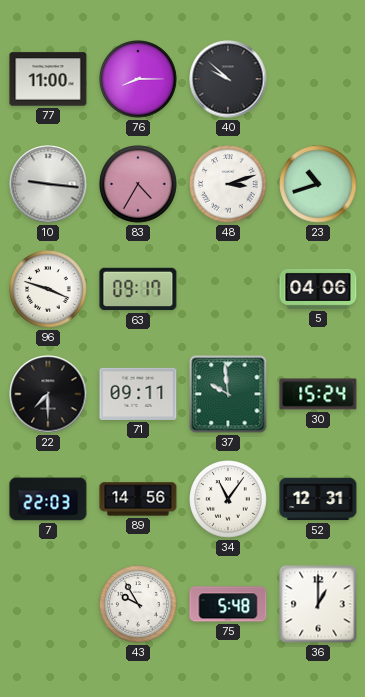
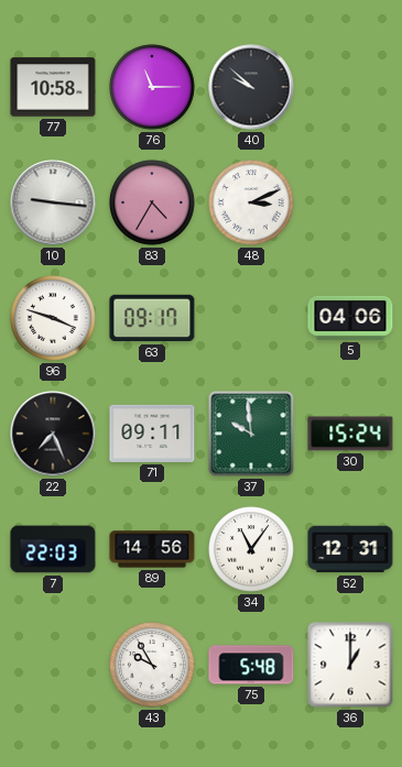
77: 11:00 -> 10:58 (53, 87)
76: 8:15 -> 11:15 (152, 87)
48: 3:12 -> 3:11 (251, 202)
23: 10:42 -> none (318, 184)
22: 7:30 -> 7:26 (53, 434)
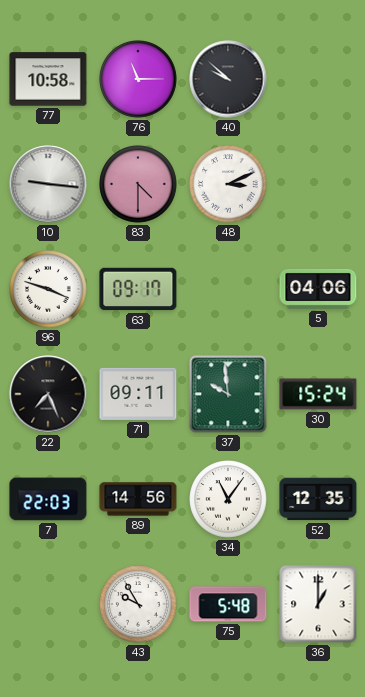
83: 4:35 -> 4:30 (138, 184)
52: 12:31 -> 12:35 (318, 499)
